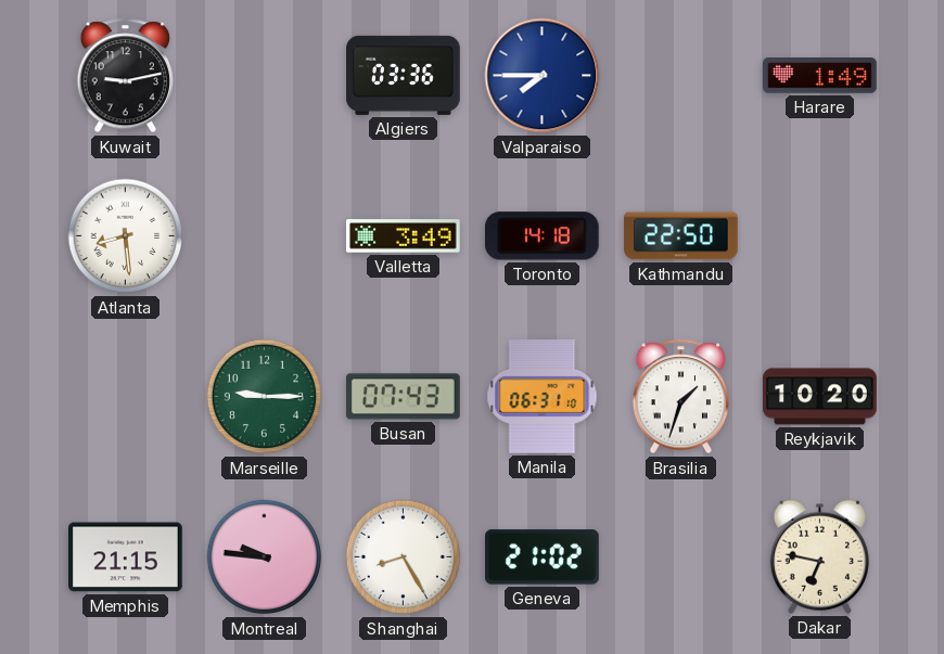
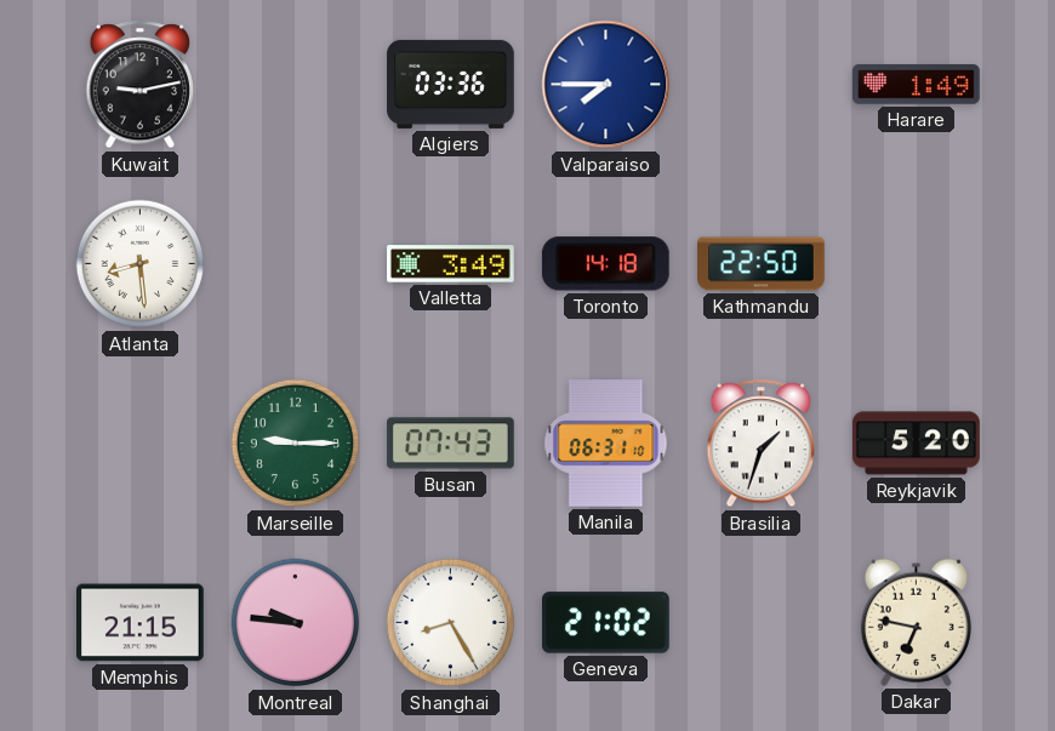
Reykjavik: 10:20 -> 5:20 (917, 444)
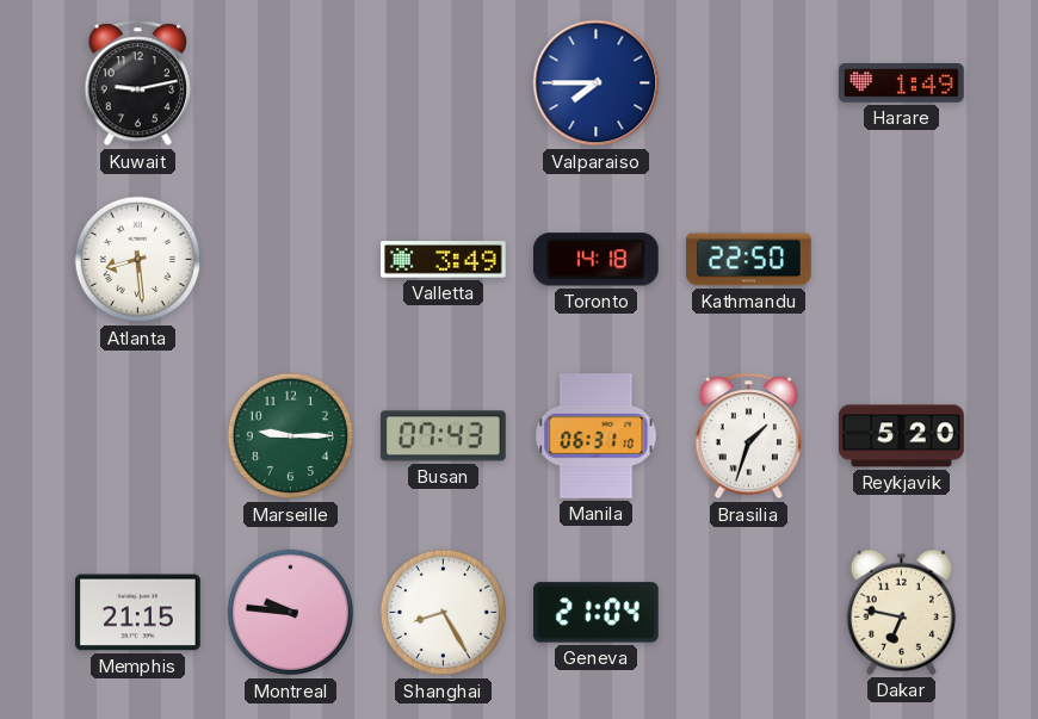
Algiers: 03:36 -> none (451, 84)
Geneva: 21:02 -> 21:04 (597, 613)
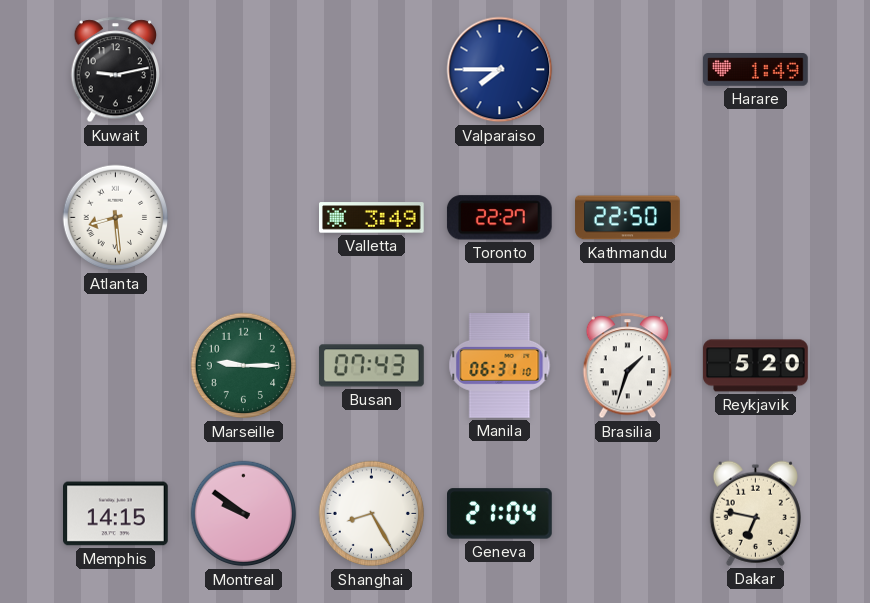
Toronto: 14:18 -> 22:27 (499, 218)
Memphis: 21:15 -> 14:15 (116, 514)
Montreal: 9:46 -> 9:51 (244, 514)
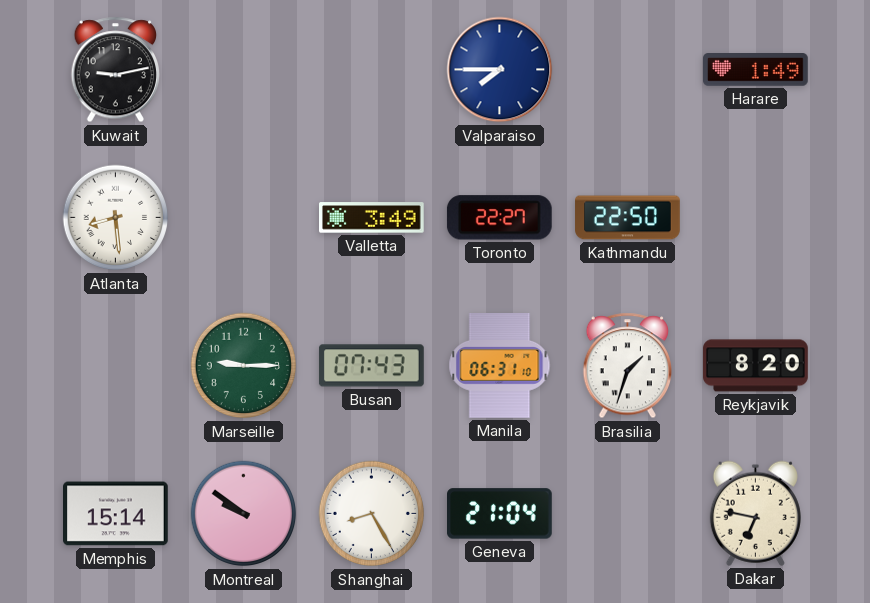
Reykjavik: 5:20 -> 8:20 (756, 366)
Memphis: 14:15 -> 15:14 (116, 514)
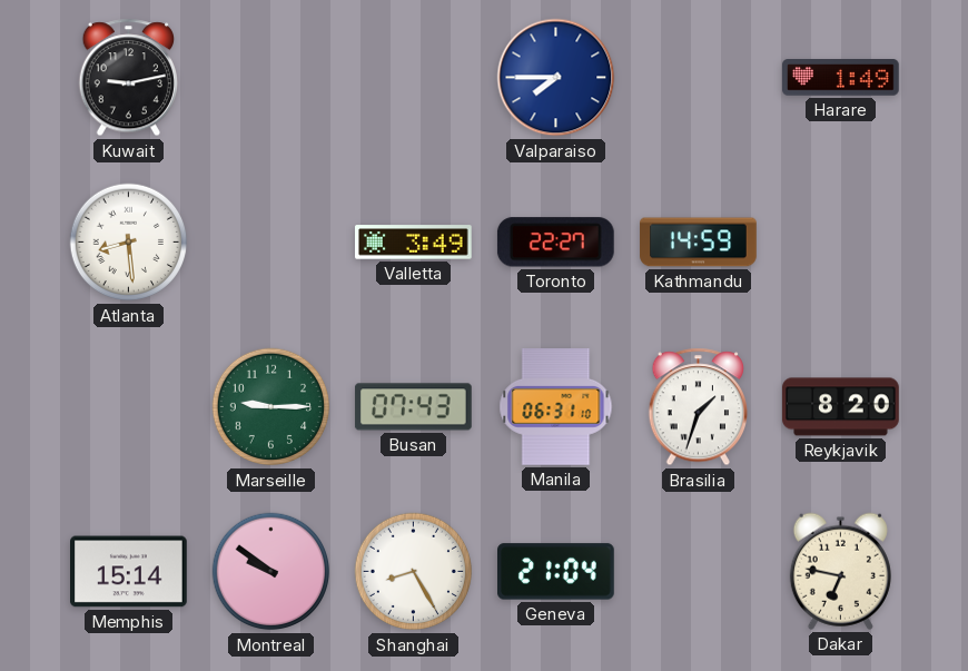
Kathmandu: 22:50 -> 14:59 (699, 243)
